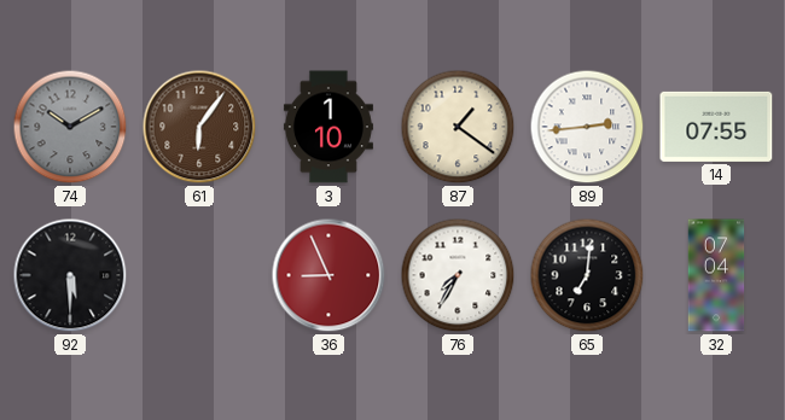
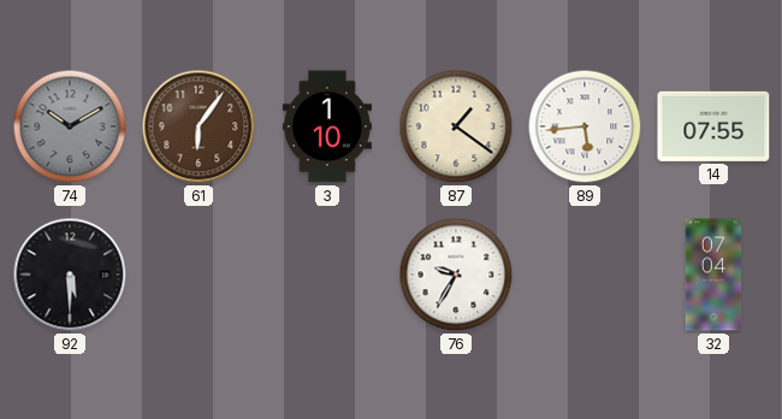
89: 2:44 -> 5:44 (585, 126)
36: 8:56 -> none (328, 275)
76: 7:35 -> 9:35 (456, 275)
65: 7:01 -> none (587, 275)
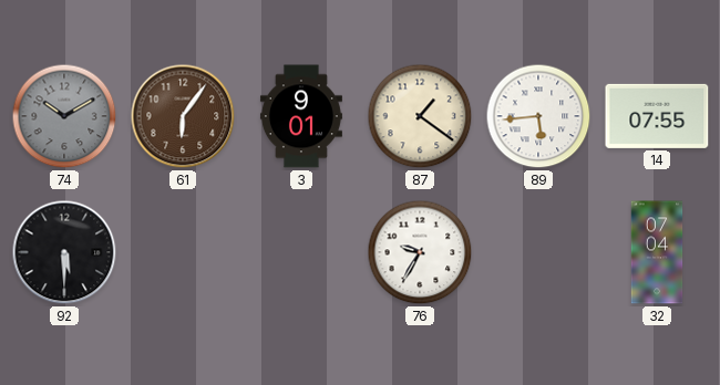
3: 1:10 -> 9:01 (301, 116)
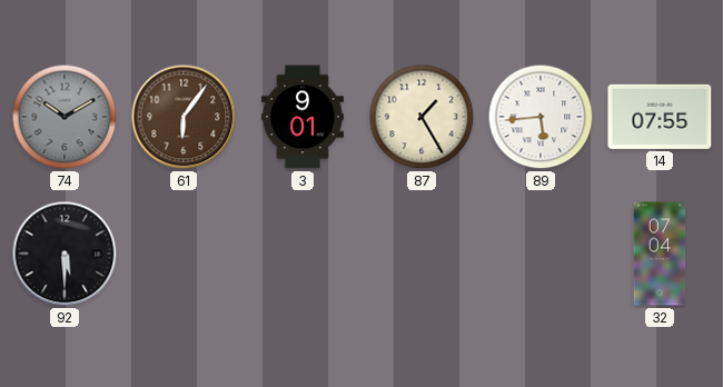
87: 1:21 -> 1:25 (422, 117)
76: 9:35 -> none (420, 252)
